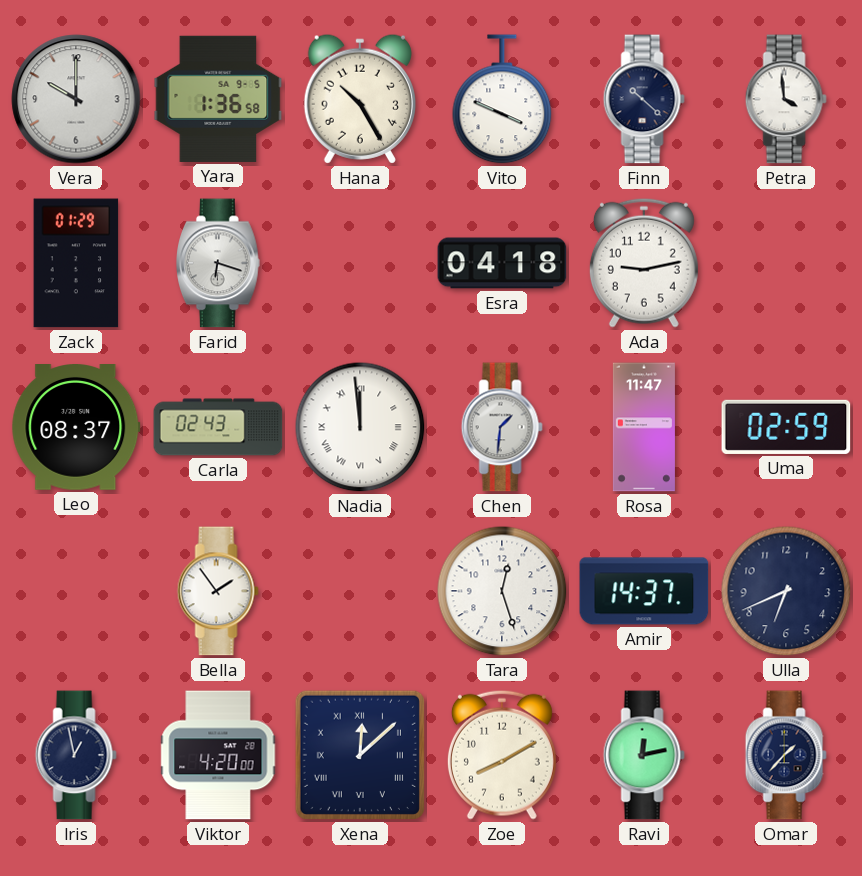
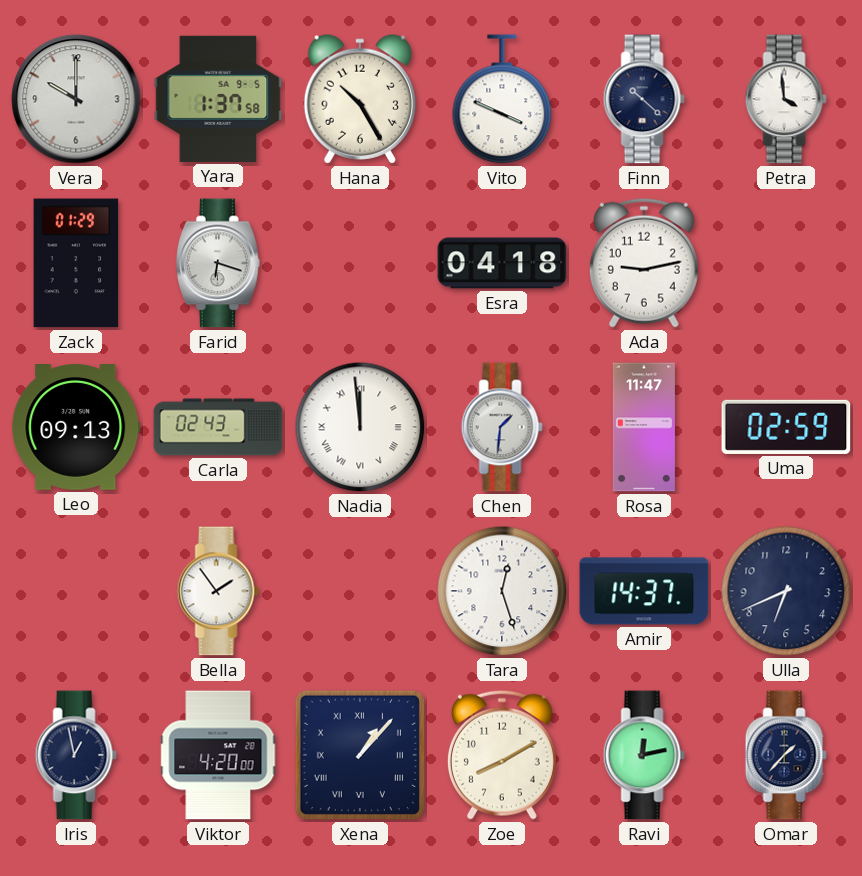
Yara: 1:36 -> 1:37 (218, 99)
Leo: 08:37 -> 09:13 (76, 428)
Xena: 12:08 -> 1:07 (360, 755)
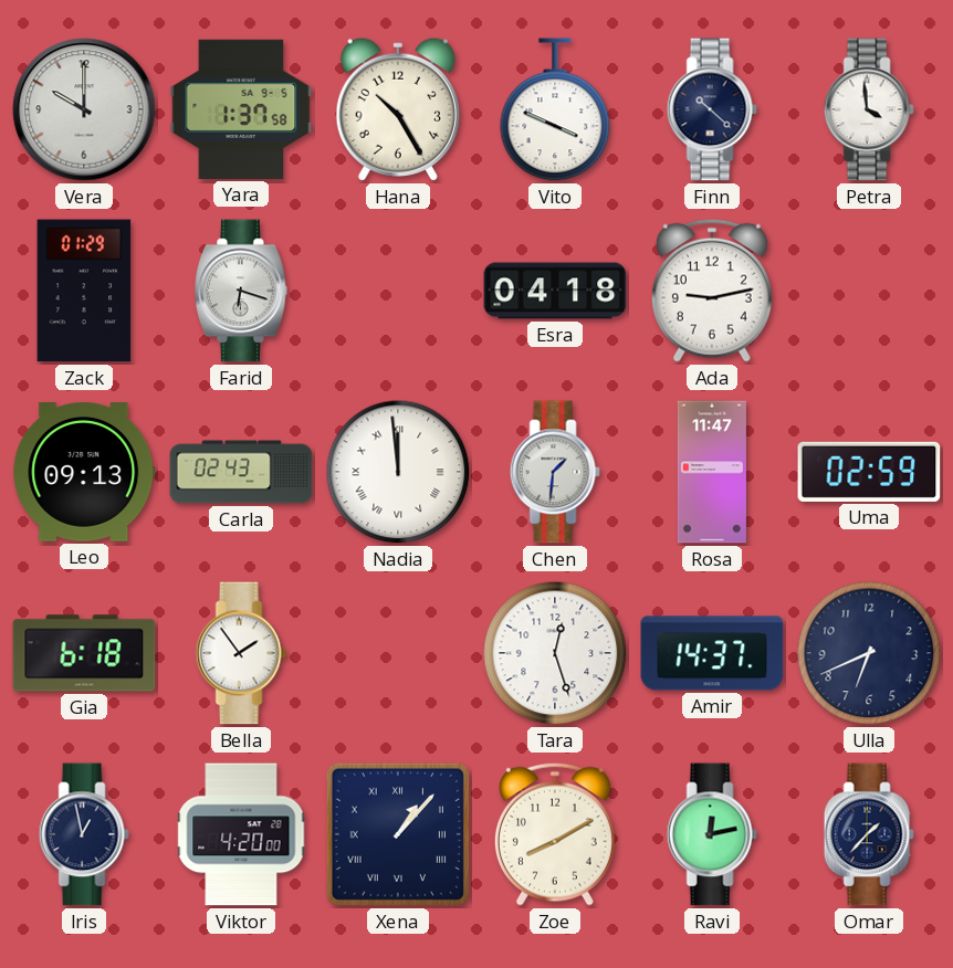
Gia: none -> 6:18 (84, 653)
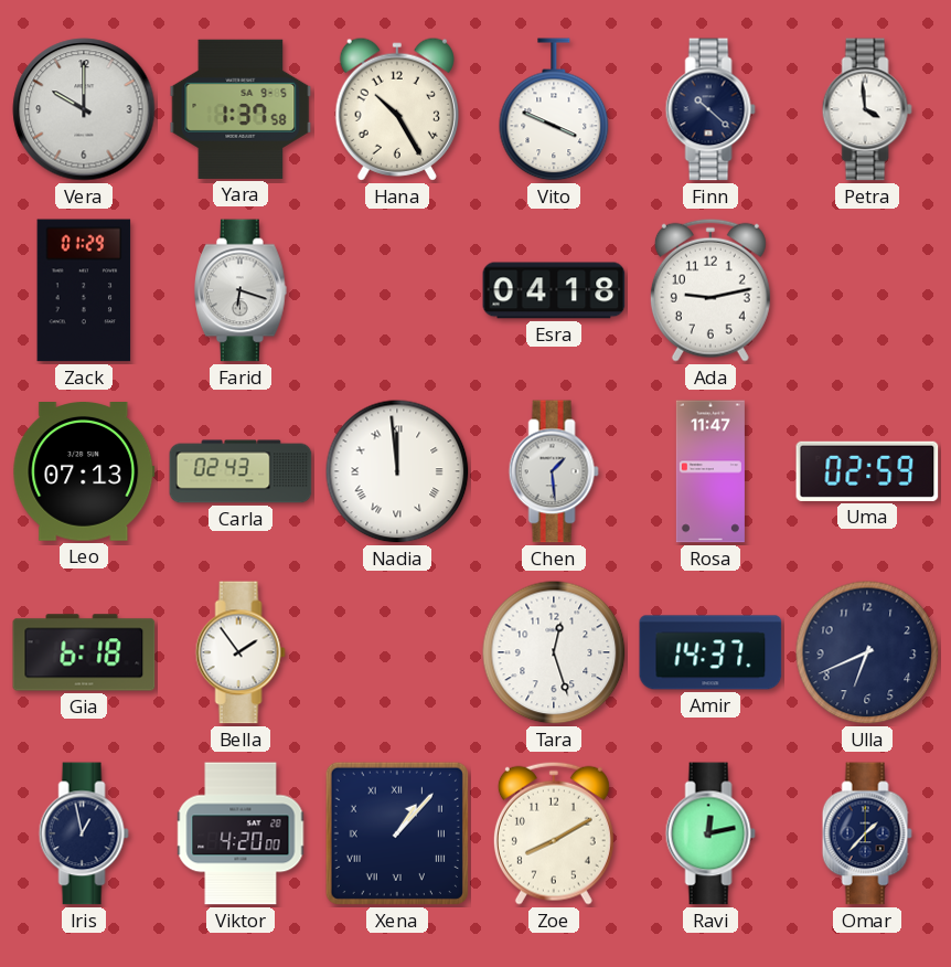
Leo: 09:13 -> 07:13 (84, 472)
Chen: 1:31 -> 1:29 (554, 471)
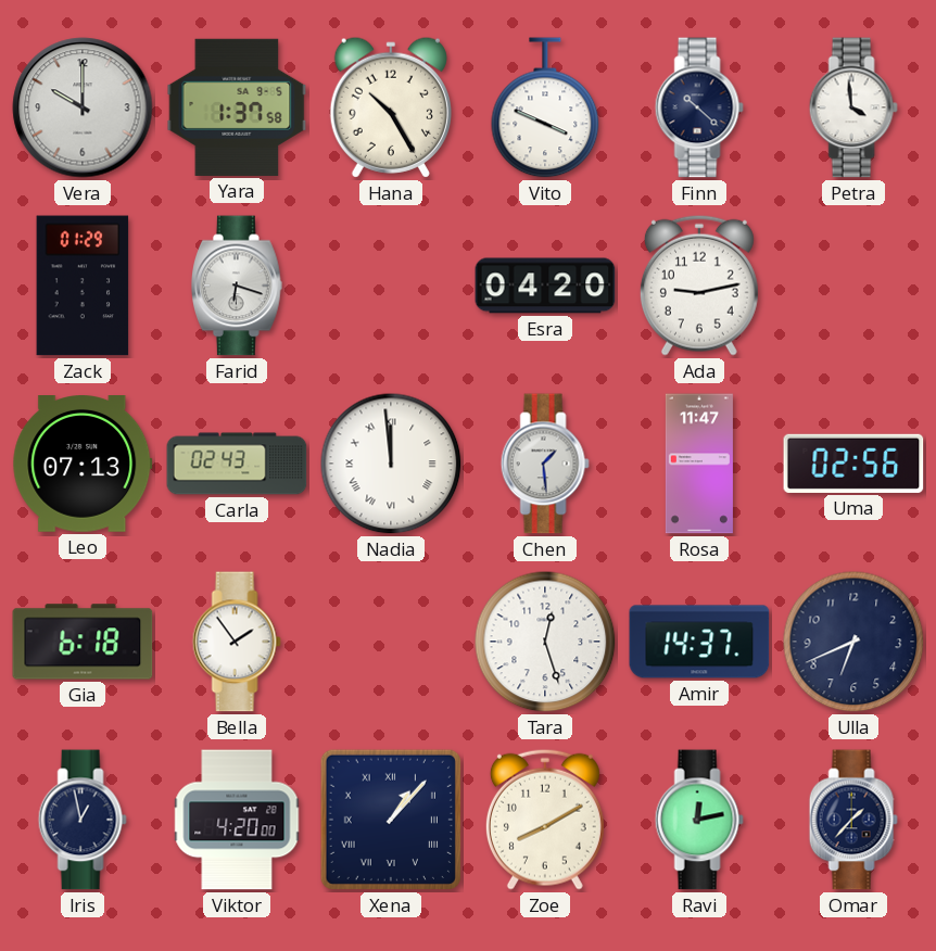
Esra: 04:18 -> 04:20 (545, 286)
Uma: 02:59 -> 02:56 (853, 464)
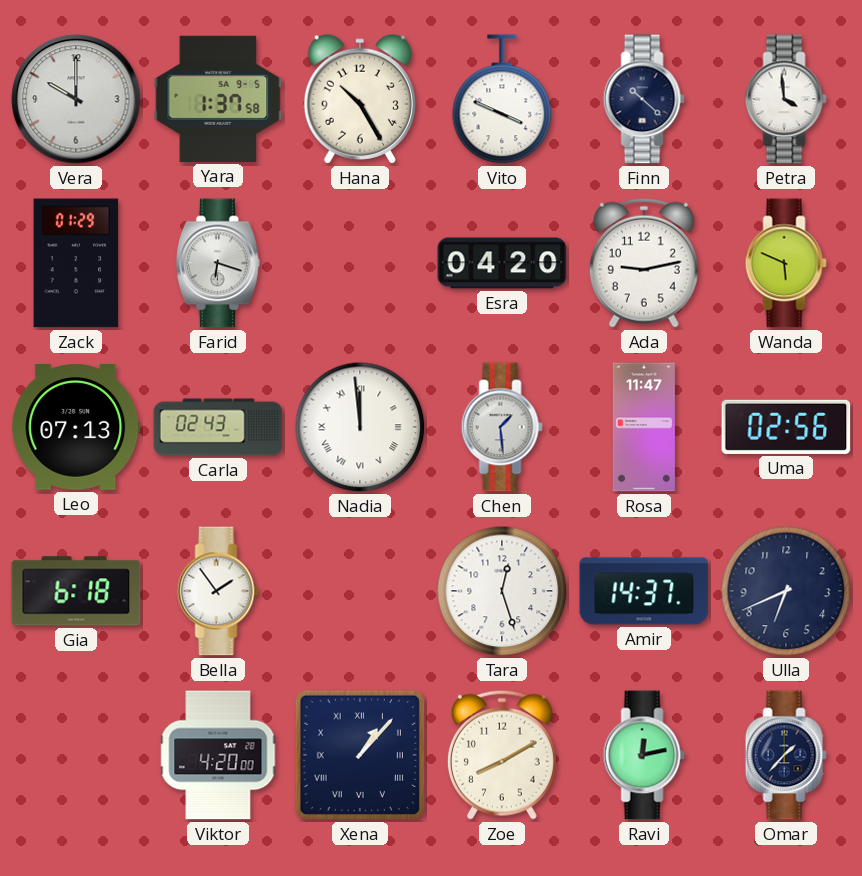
Wanda: none -> 5:49 (786, 263)
Iris: 12:58 -> none (83, 820)
